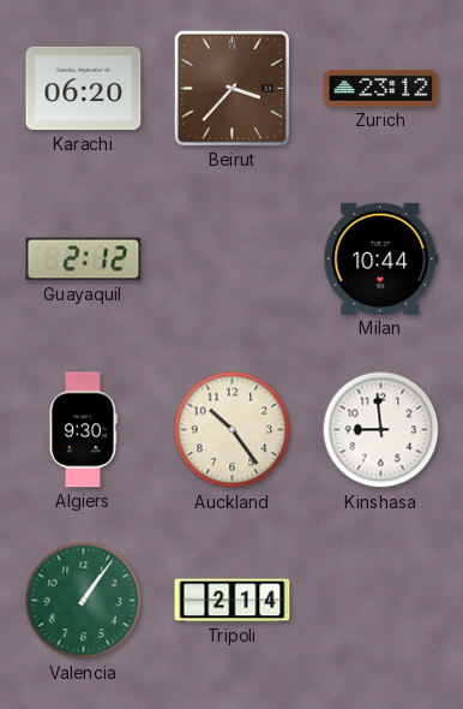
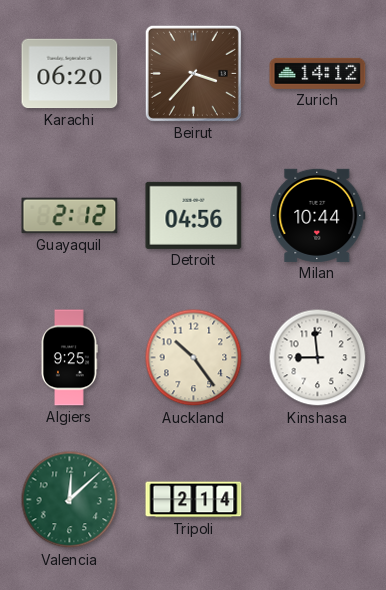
Zurich: 23:12 -> 14:12 (318, 73)
Detroit: none -> 04:56 (194, 215)
Algiers: 9:30 -> 9:25 (69, 358)
Valencia: 1:06 -> 12:08 (70, 500)
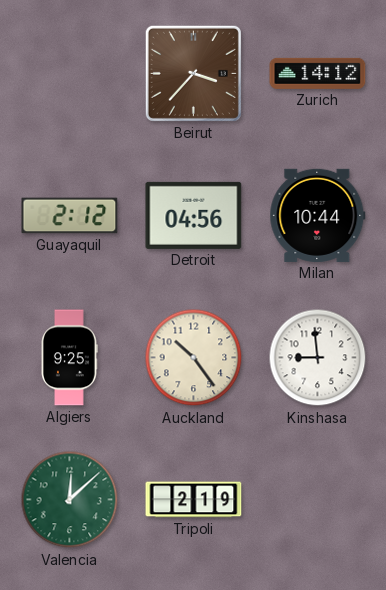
Karachi: 06:20 -> none (70, 74)
Tripoli: 2:14 -> 2:19 (194, 500)
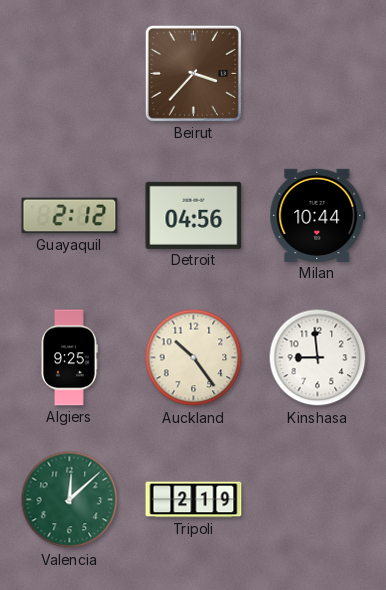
Zurich: 14:12 -> none (318, 73)
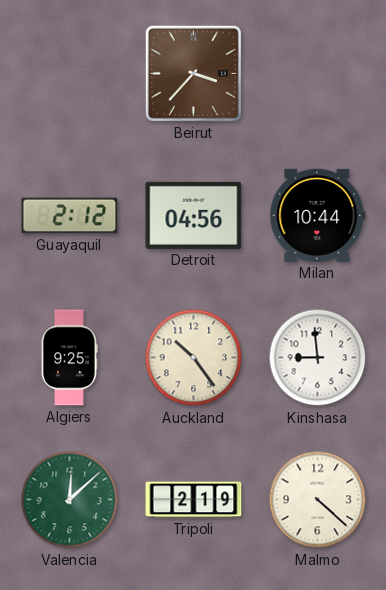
Malmo: none -> 4:22 (318, 500)
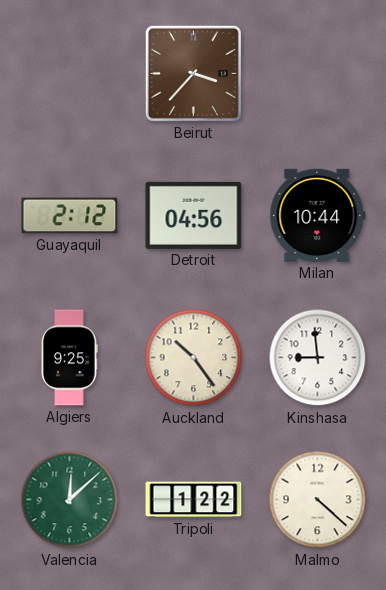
Tripoli: 2:19 -> 1:22 (194, 500)
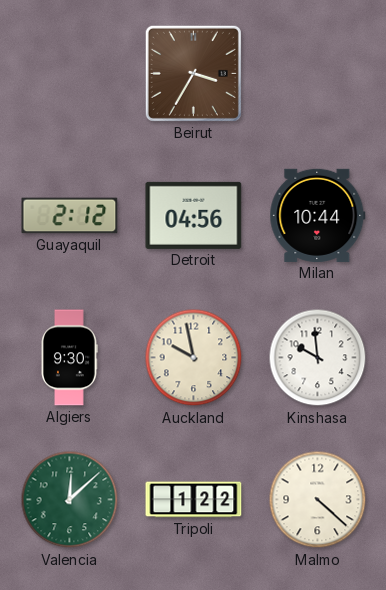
Beirut: 3:37 -> 3:35 (193, 73)
Algiers: 9:25 -> 9:30 (69, 358)
Auckland: 10:24 -> 9:58 (194, 358)
Kinshasa: 8:59 -> 9:59 (318, 358)
